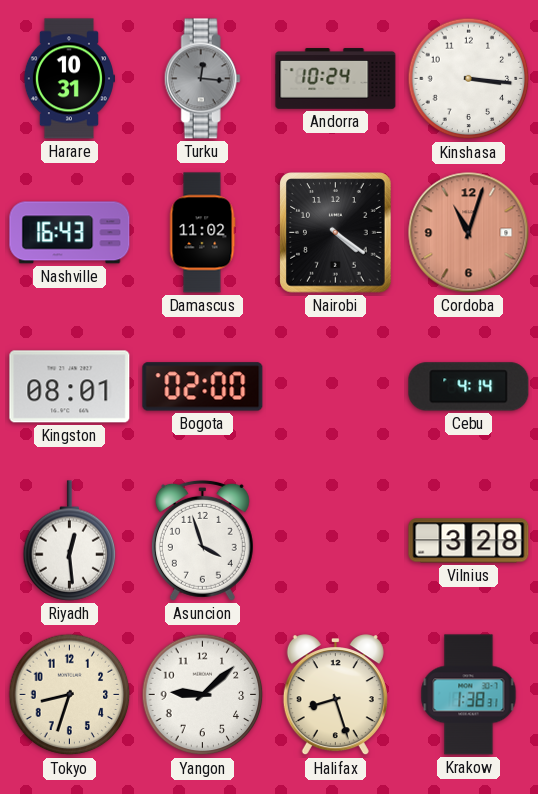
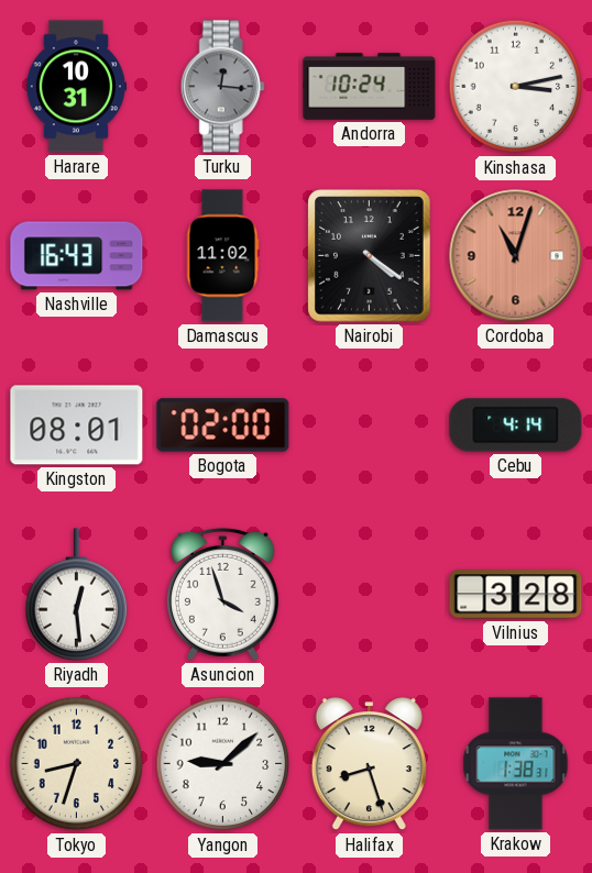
Kinshasa: 3:16 -> 3:13 (516, 87)
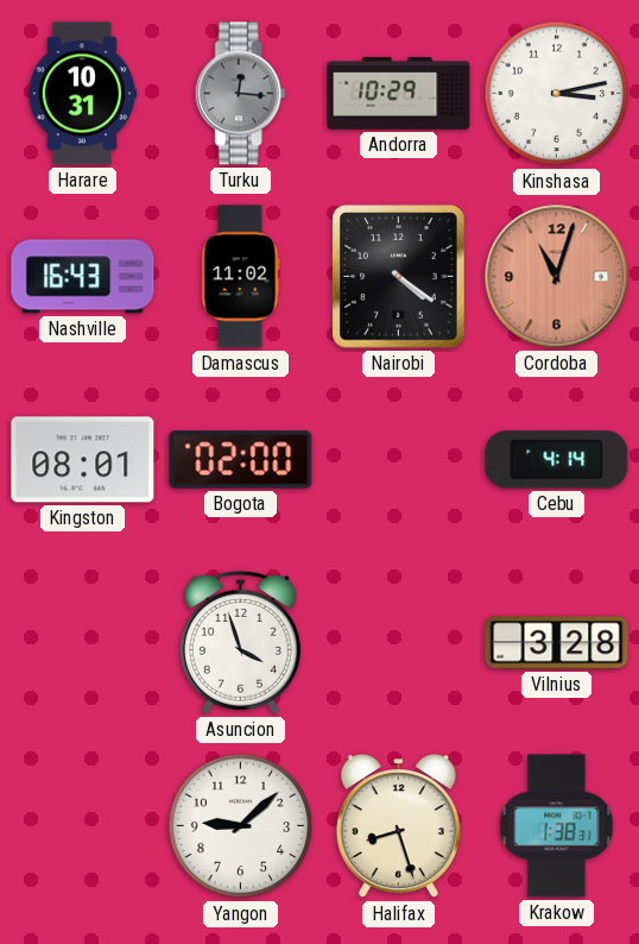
Andorra: 10:24 -> 10:29 (399, 94)
Riyadh: 12:29 -> none (77, 595)
Tokyo: 8:33 -> none (77, 764)
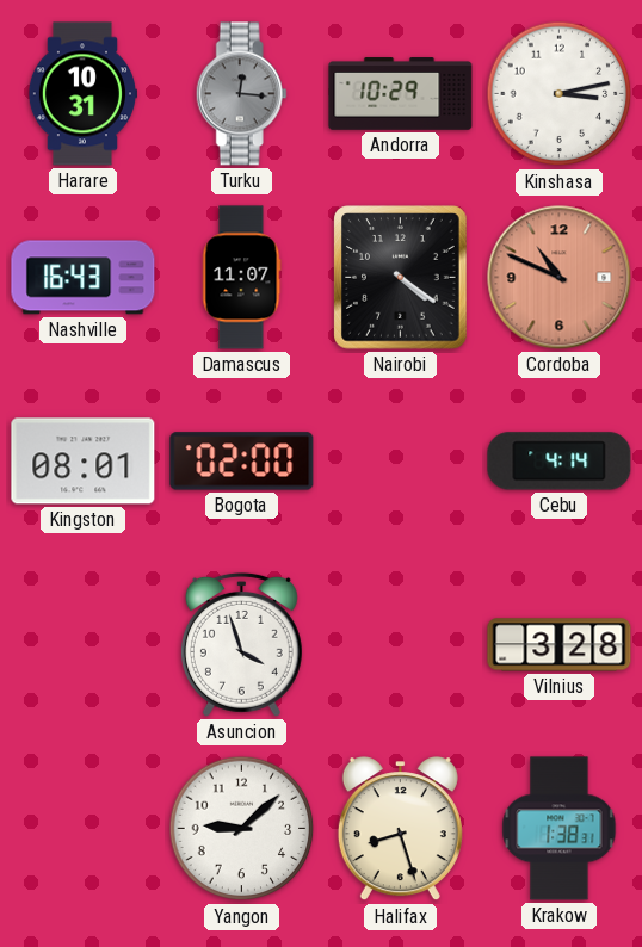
Damascus: 11:02 -> 11:07 (241, 278)
Cordoba: 11:03 -> 10:49 (560, 278)
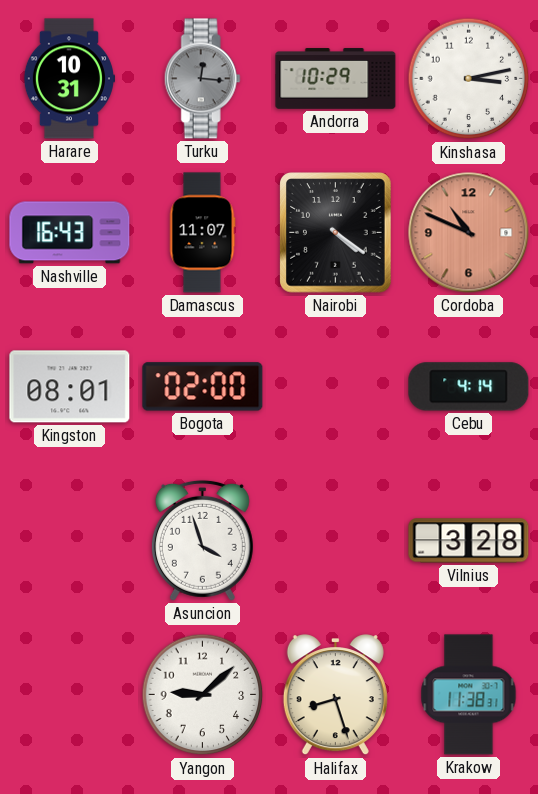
Krakow: 1:38 -> 11:38 (469, 695)
